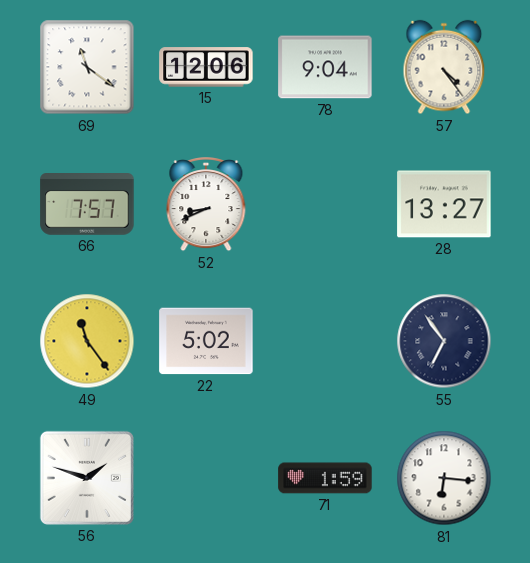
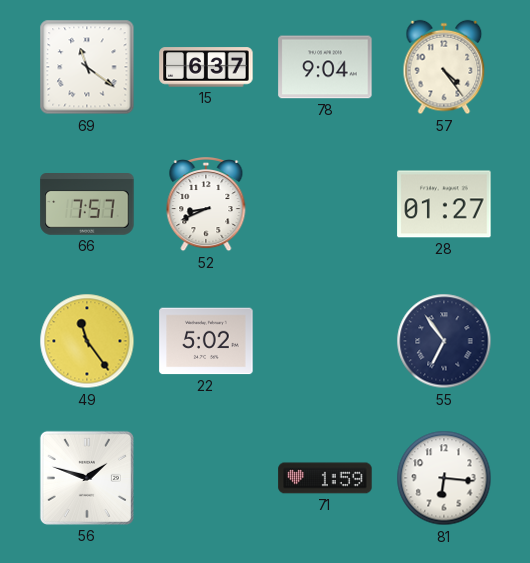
15: 12:06 -> 6:37 (206, 67)
28: 13:27 -> 01:27 (444, 204)
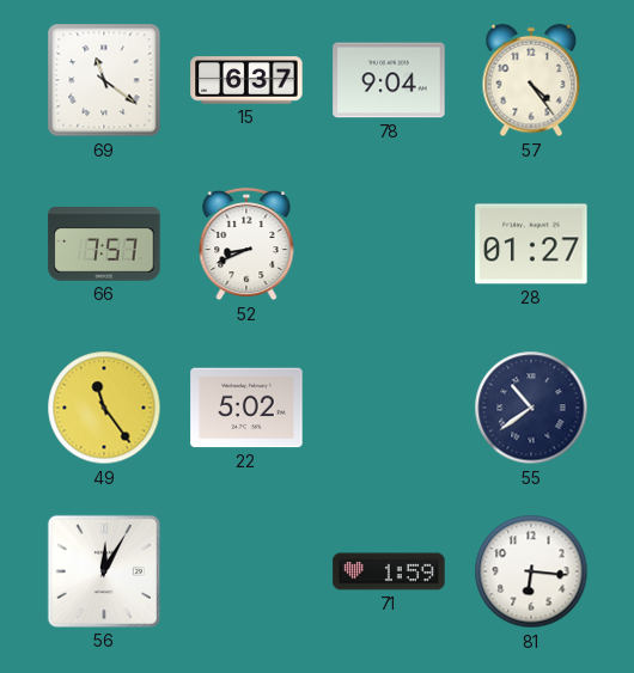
55: 6:54 -> 10:39 (531, 408)
56: 1:48 -> 12:05 (104, 571)
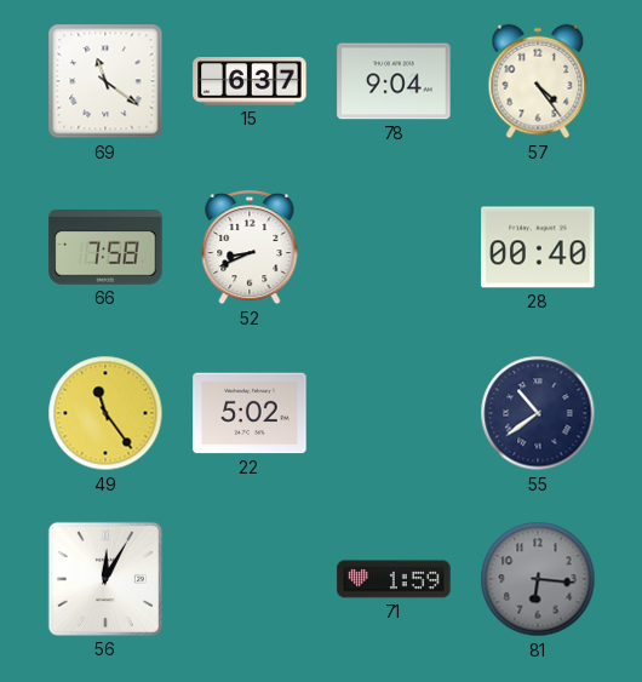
66: 7:57 -> 7:58 (105, 248)
28: 01:27 -> 00:40 (538, 247)
81 dial: white -> grey (538, 579)
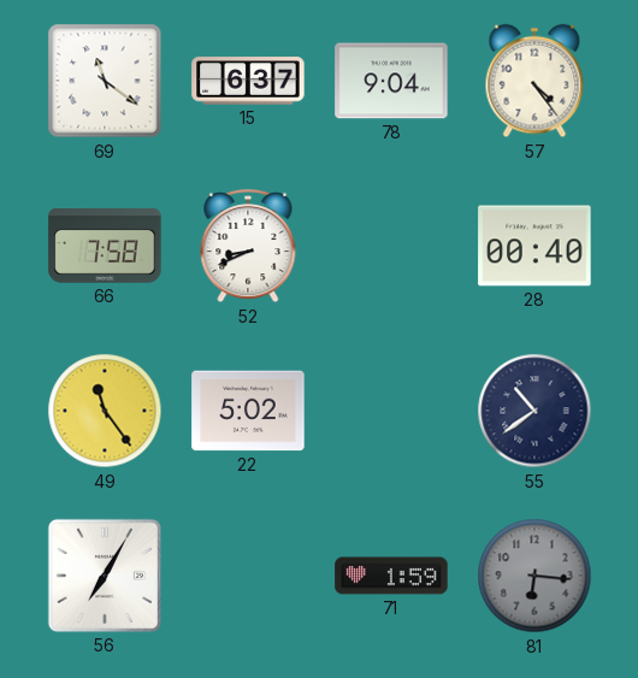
56: 12:05 -> 7:05 (105, 576)
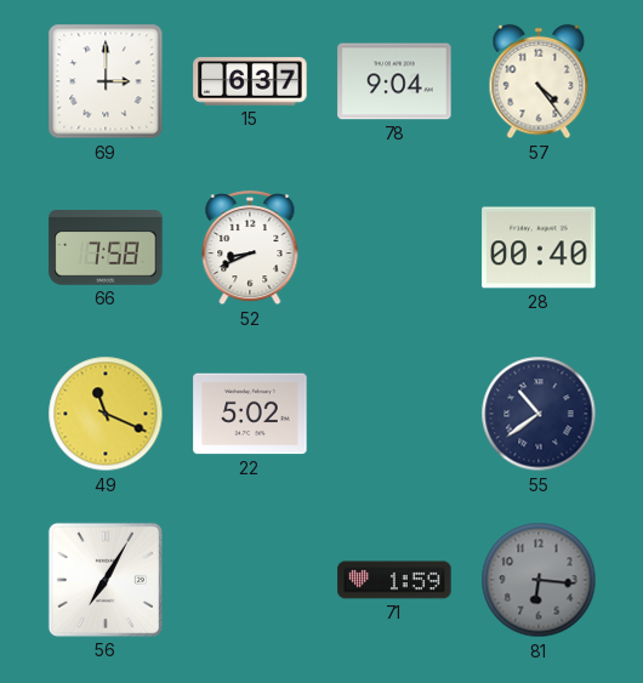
69: 11:21 -> 3:00 (106, 81)
49: 11:24 -> 11:19 (106, 414)
